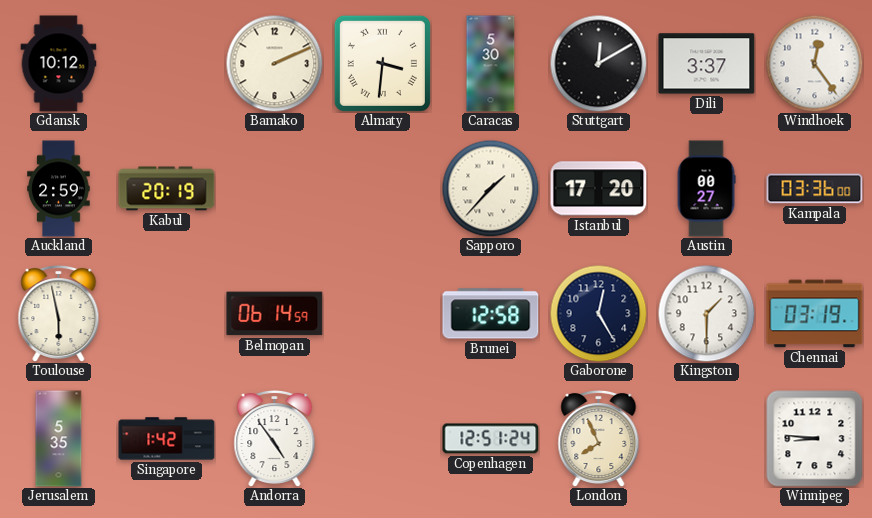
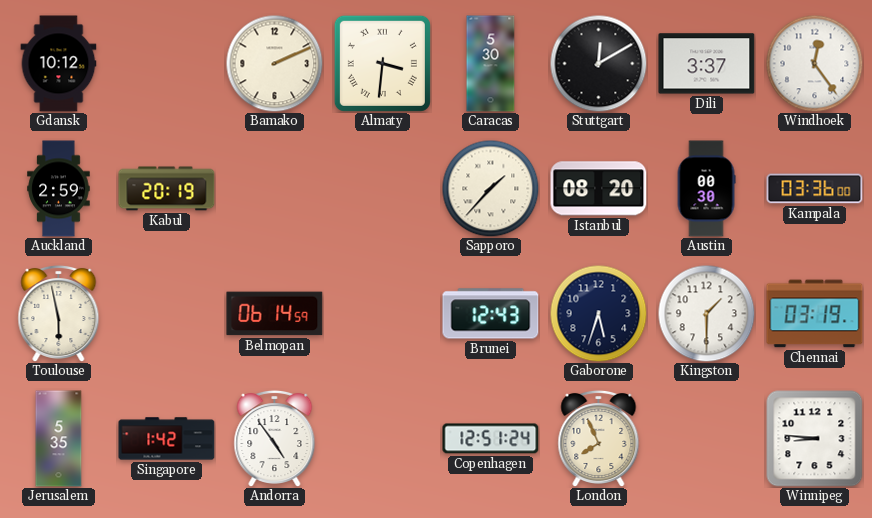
Istanbul: 17:20 -> 08:20 (599, 189)
Austin: 00:27 -> 00:30 (706, 189)
Brunei: 12:58 -> 12:43 (491, 314)
Gaborone: 12:25 -> 5:33 (598, 313)
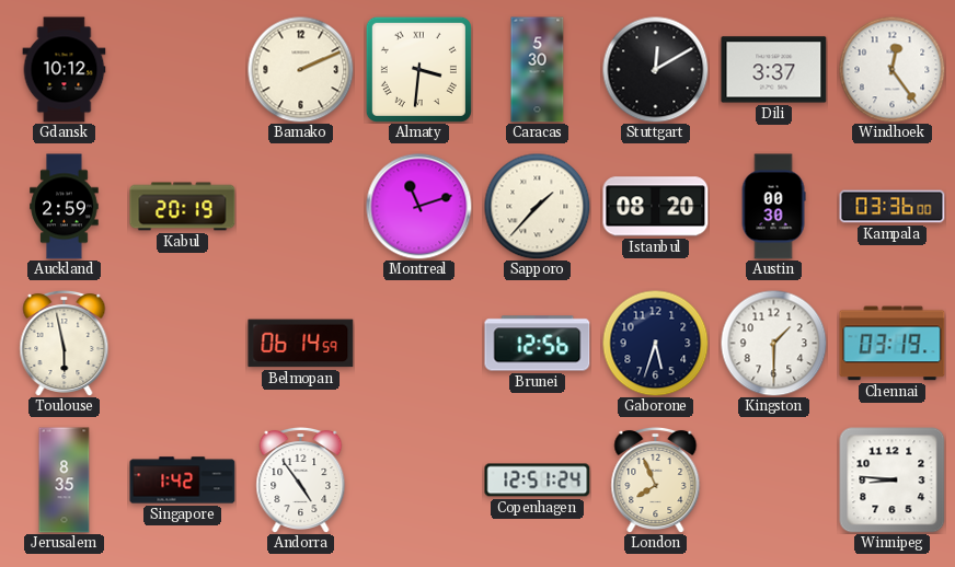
Montreal: none -> 11:12 (419, 207)
Brunei: 12:43 -> 12:56 (538, 344)
Jerusalem: 5:35 -> 8:35 (65, 481)
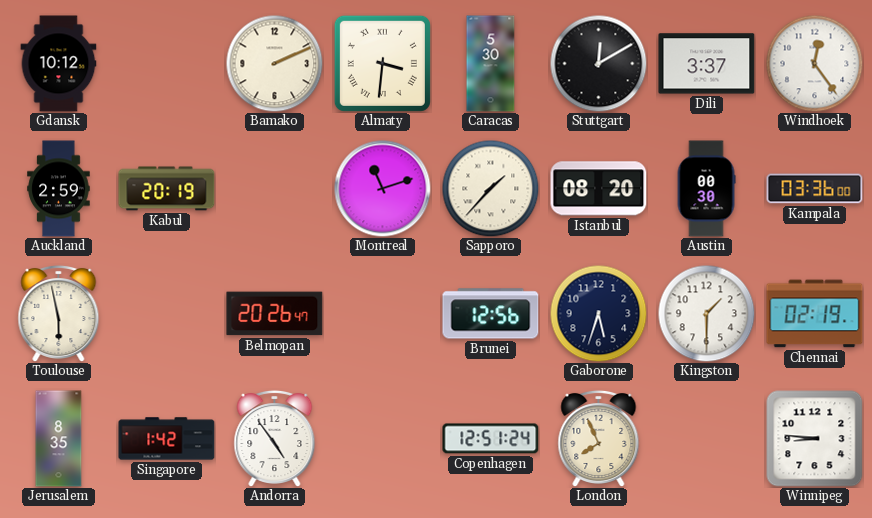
Belmopan: 06:14 -> 20:26 (275, 314)
Chennai: 03:19 -> 02:19 (815, 314)
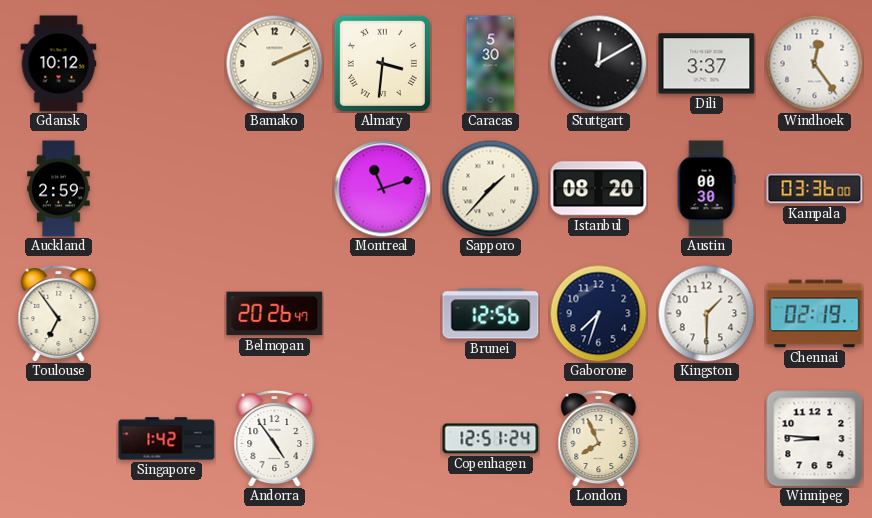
Kabul: 20:19 -> none (167, 189)
Toulouse: 5:58 -> 6:54 (59, 313)
Gaborone: 5:33 -> 7:33 (598, 313)
Jerusalem: 8:35 -> none (59, 439)
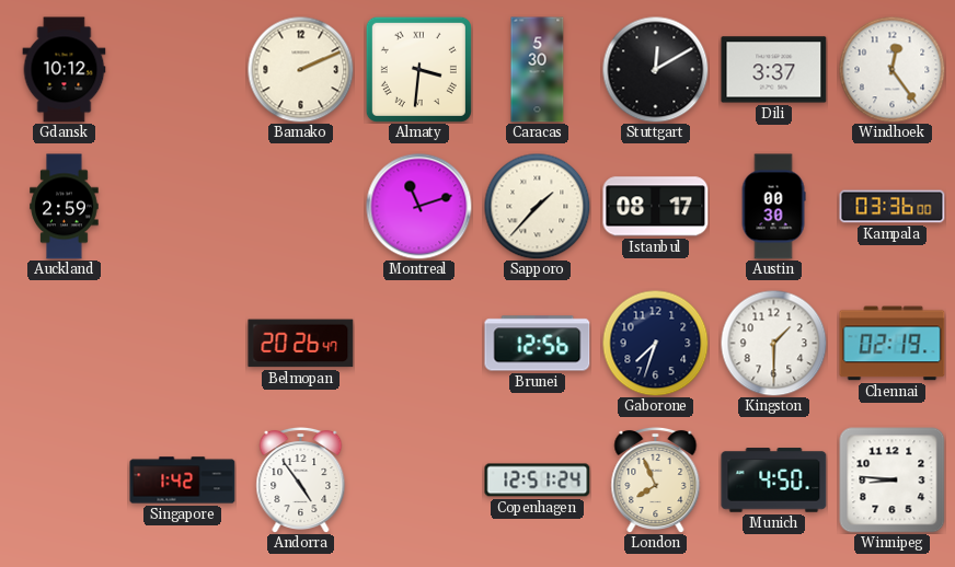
Istanbul: 08:20 -> 08:17 (656, 207)
Toulouse: 6:54 -> none (59, 313)
Munich: none -> 4:50 (774, 481)
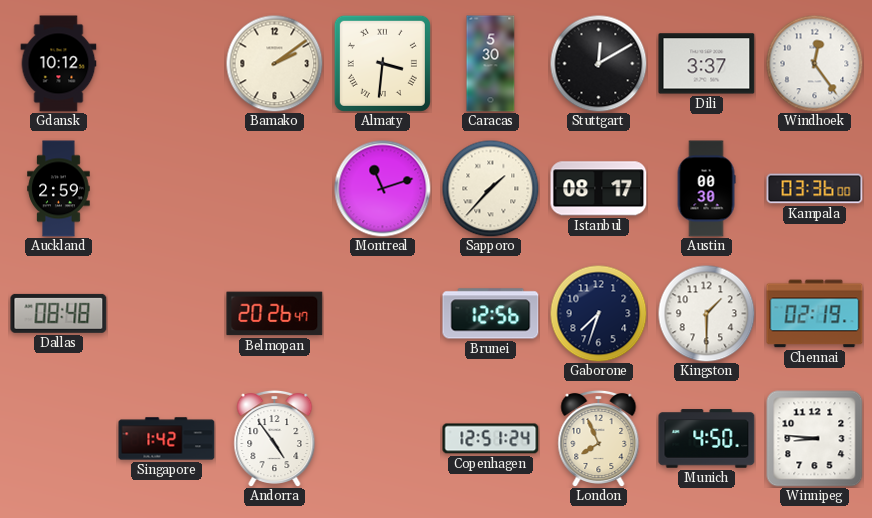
Bamako: 2:11 -> 2:09 (274, 63)
Dallas: none -> 08:48 (59, 313)
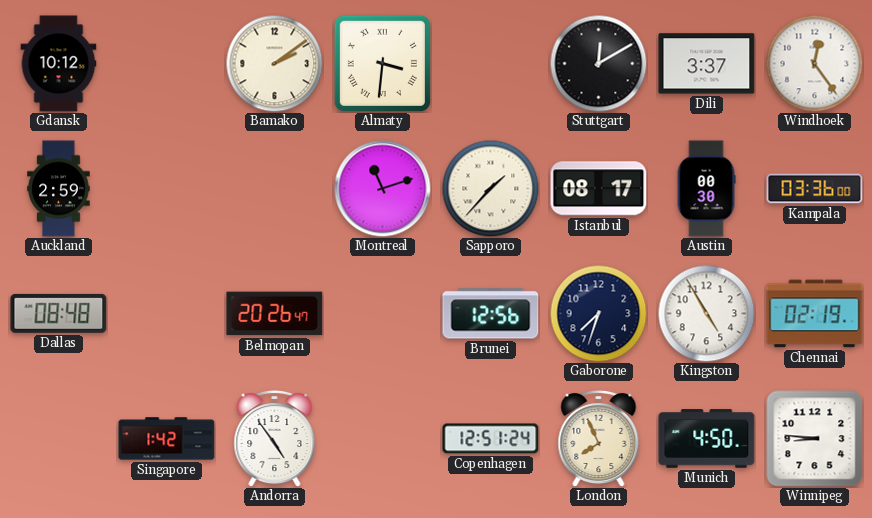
Caracas: 5:30 -> none (491, 64)
Kingston: 1:30 -> 4:55 (706, 313)
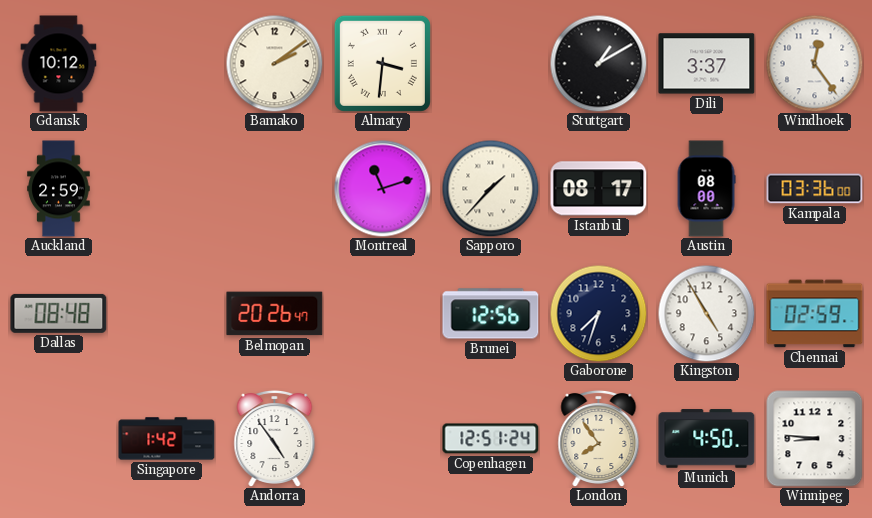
Stuttgart: 12:10 -> 1:10 (598, 63)
Austin: 00:30 -> 08:00 (706, 189)
Chennai: 02:19 -> 02:59 (815, 314)
London: 7:56 -> 7:54 (599, 438)
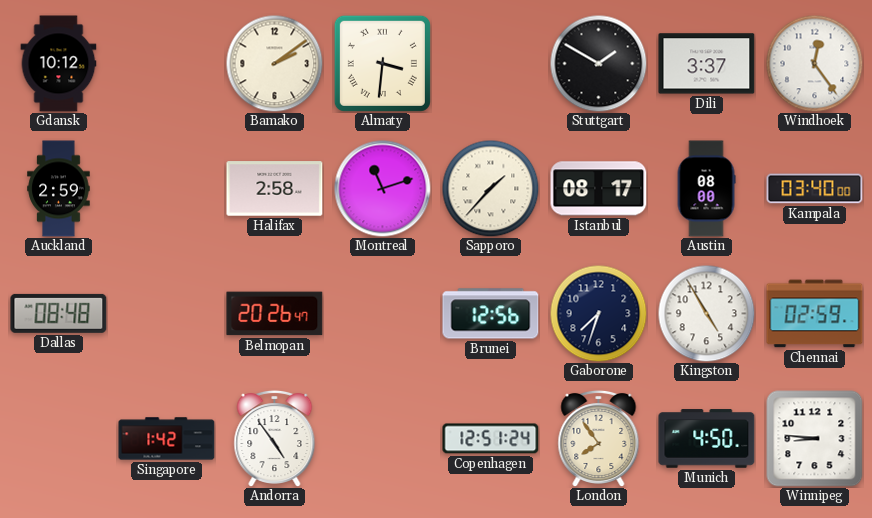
Stuttgart: 1:10 -> 1:50 (598, 63)
Halifax: none -> 2:58 (275, 189)
Kampala: 03:36 -> 03:40 (815, 189)
